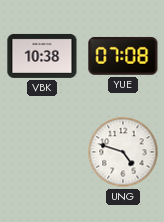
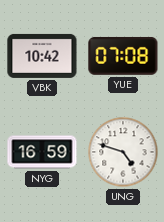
VBK: 10:38 -> 10:42 (42, 56)
NYG: none -> 16:59 (42, 152)
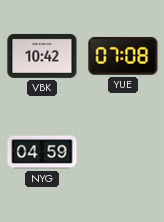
NYG: 16:59 -> 04:59 (42, 152)
UNG: 4:48 -> none (123, 152)
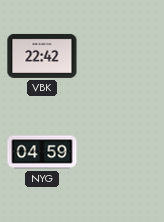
VBK: 10:42 -> 22:42 (42, 56)
YUE: 07:08 -> none (123, 56)
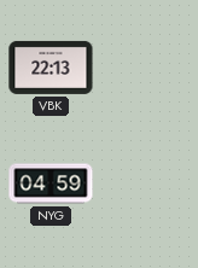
VBK: 22:42 -> 22:13 (51, 68)
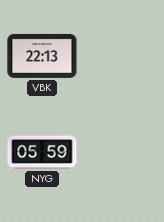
NYG: 04:59 -> 05:59 (42, 152)
